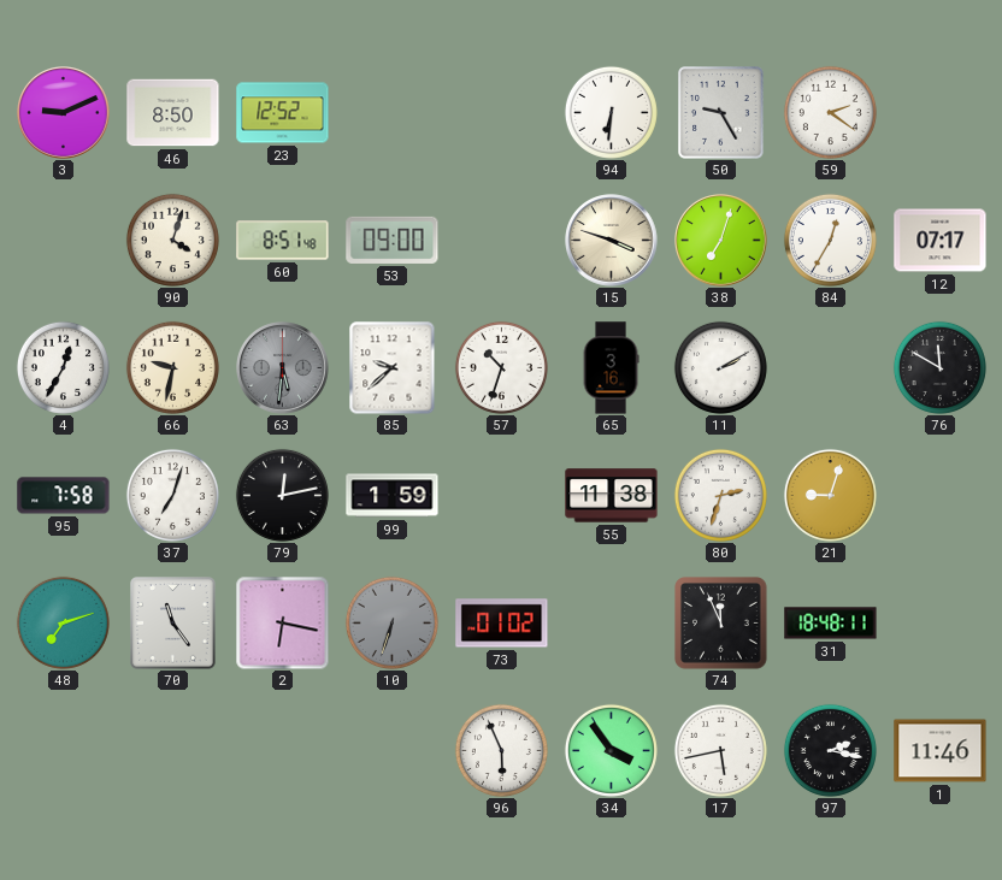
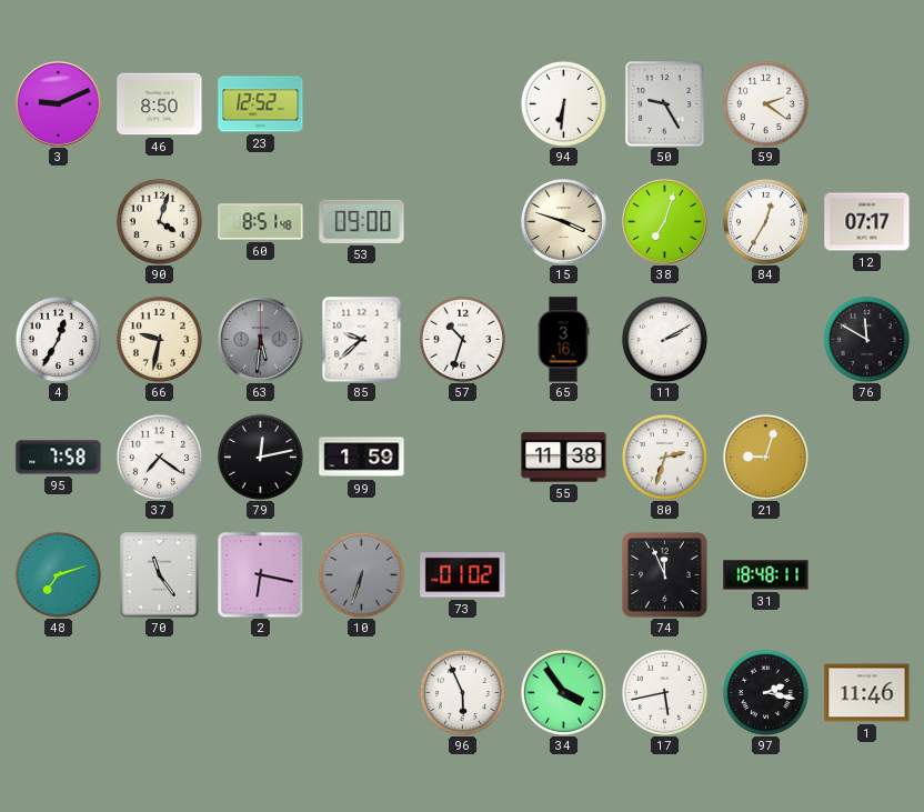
37: 7:03 -> 7:21 (159, 457)
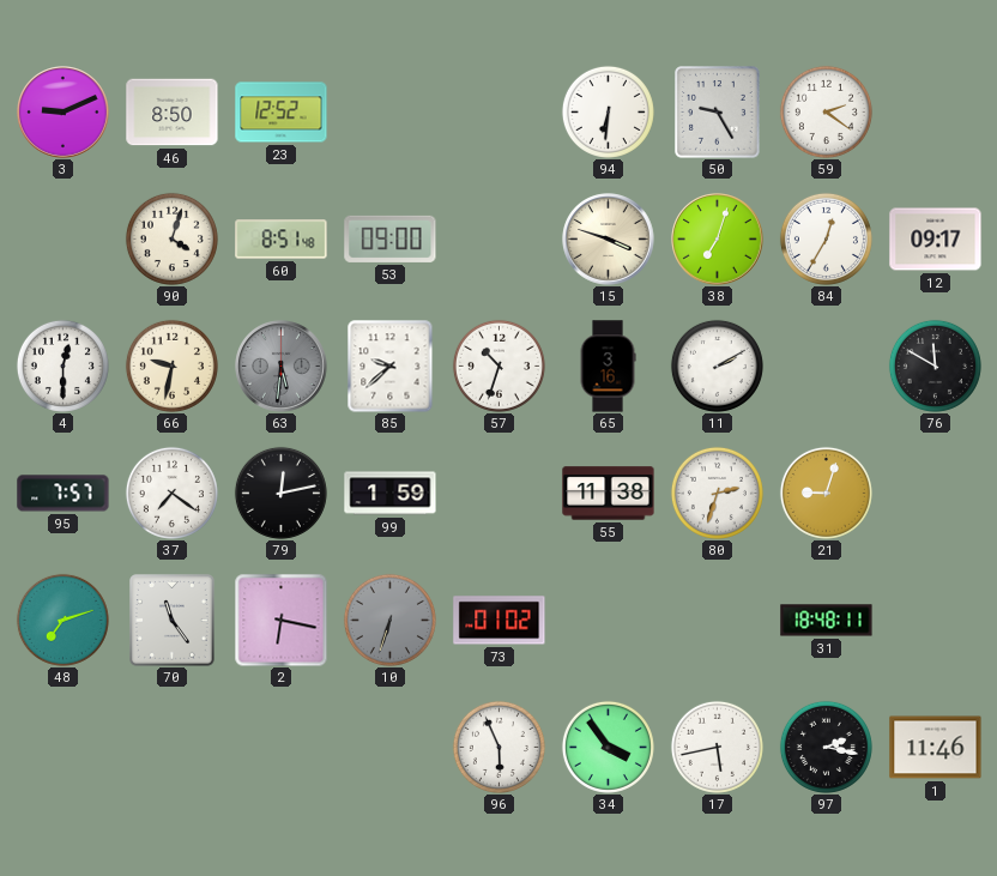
12: 07:17 -> 09:17 (936, 240)
4: 12:35 -> 12:30 (62, 365)
95: 7:58 -> 7:57 (64, 494)
74: 11:56 -> none (665, 575)
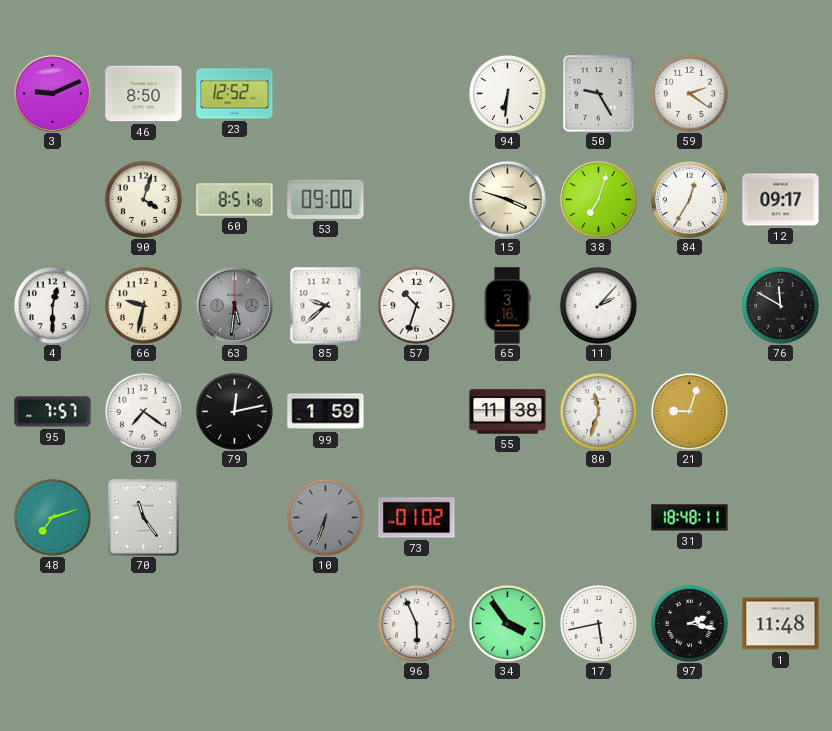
11: 2:10 -> 2:07 (598, 305)
80: 2:33 -> 11:33 (598, 411)
2: 6:17 -> none (280, 620)
1: 11:46 -> 11:48 (781, 624)
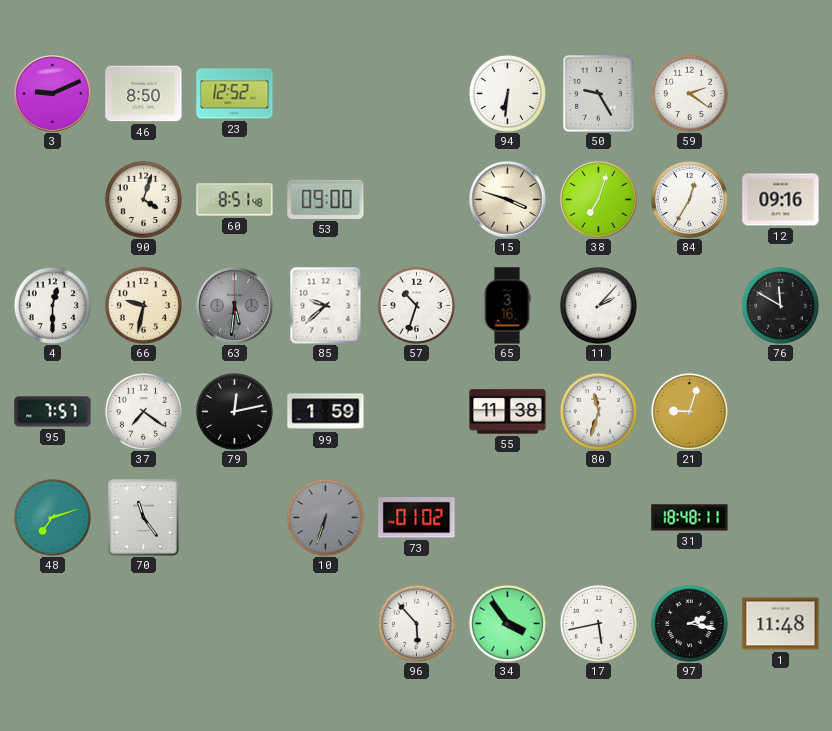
12: 09:17 -> 09:16 (781, 200)
96: 5:56 -> 5:53 (416, 623)
